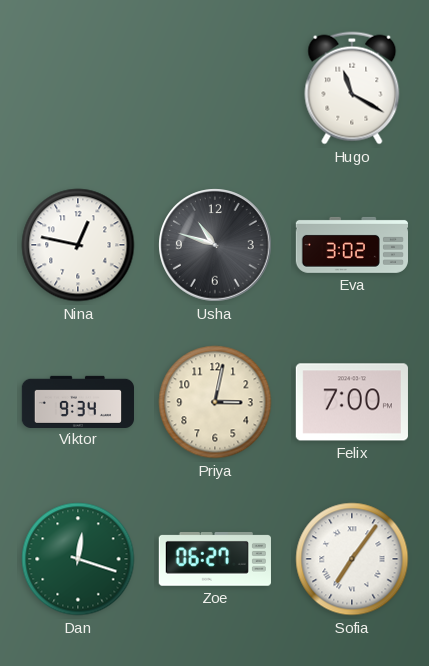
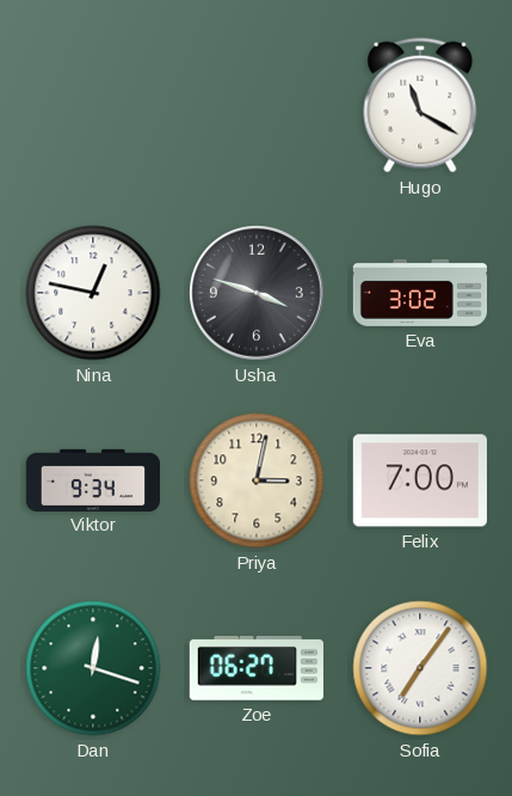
Usha: 10:48 -> 3:48 (257, 293)
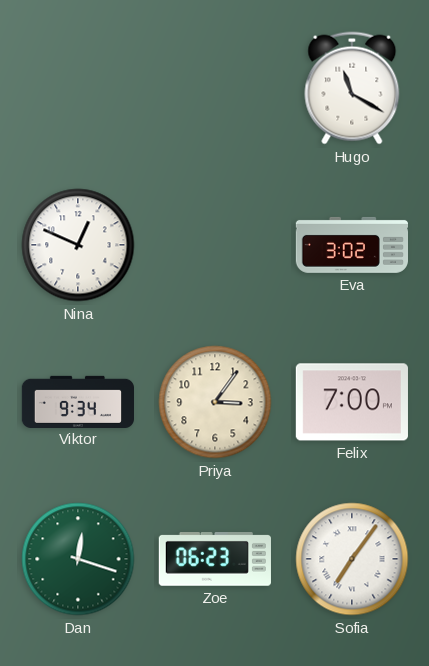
Nina: 12:47 -> 12:49 (78, 245)
Usha: 3:48 -> none (257, 293)
Priya: 3:02 -> 3:06 (215, 402)
Zoe: 06:27 -> 06:23 (215, 560)
